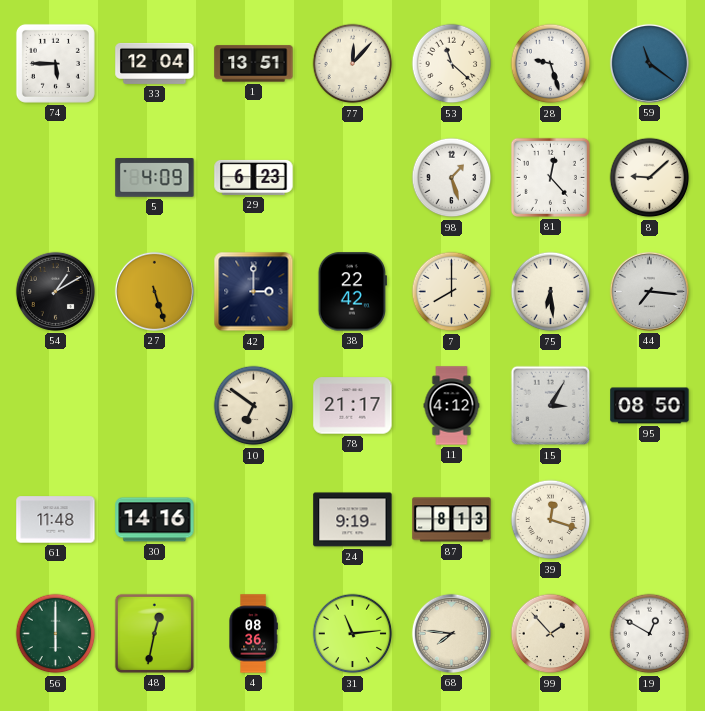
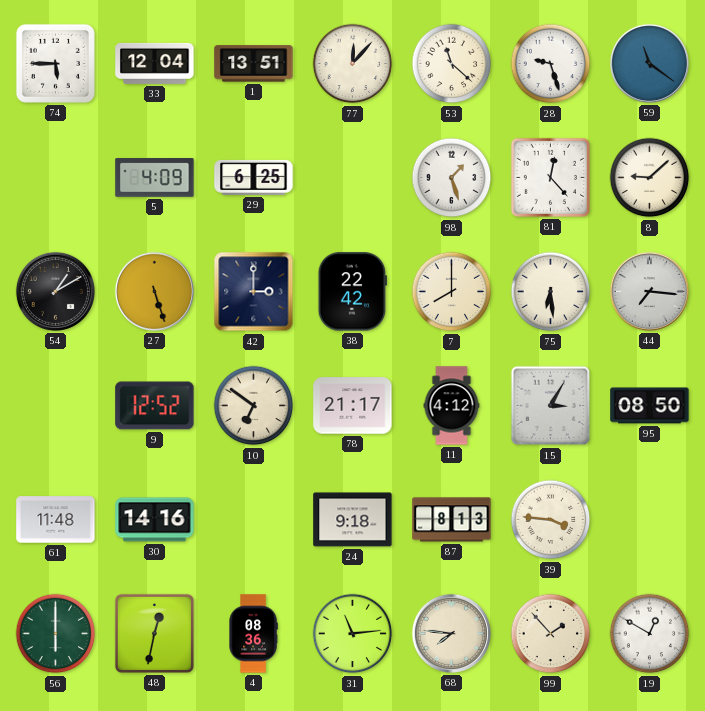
29: 6:23 -> 6:25 (254, 177)
9: none -> 12:52 (155, 406)
24: 9:19 -> 9:18 (353, 520)
39: 12:18 -> 3:46 (551, 520)
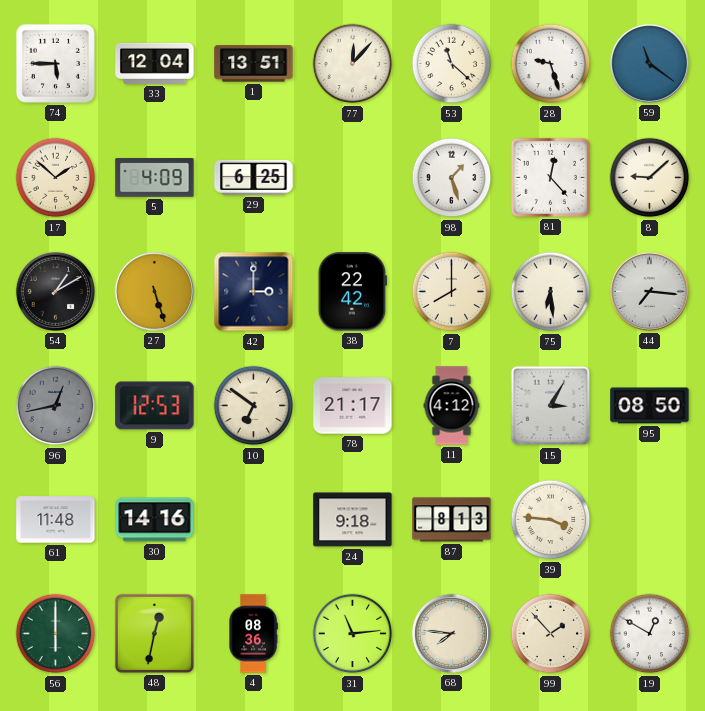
17: none -> 1:52 (56, 178)
96: none -> 12:43 (56, 406)
9: 12:52 -> 12:53 (155, 406)
